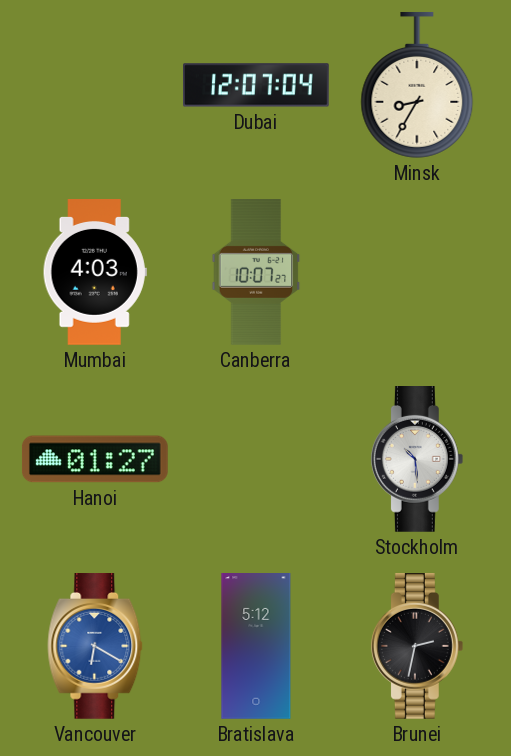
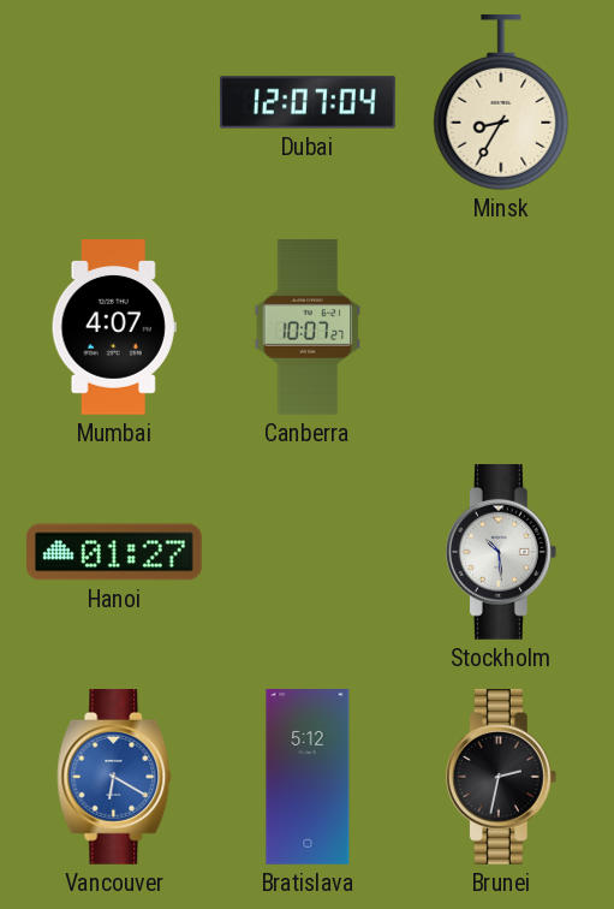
Mumbai: 4:03 -> 4:07 (114, 328)
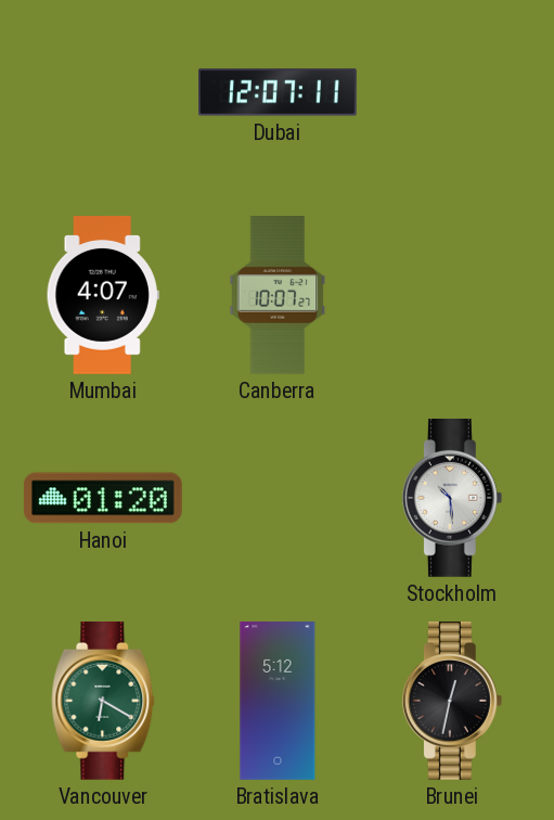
Dubai: 12:07:04 -> 12:07:11 (279, 92)
Minsk: 8:35 -> none (501, 102)
Hanoi: 01:27 -> 01:20 (103, 498)
Vancouver dial: blue -> green (103, 702)
Brunei: 2:32 -> 12:32 (452, 702)
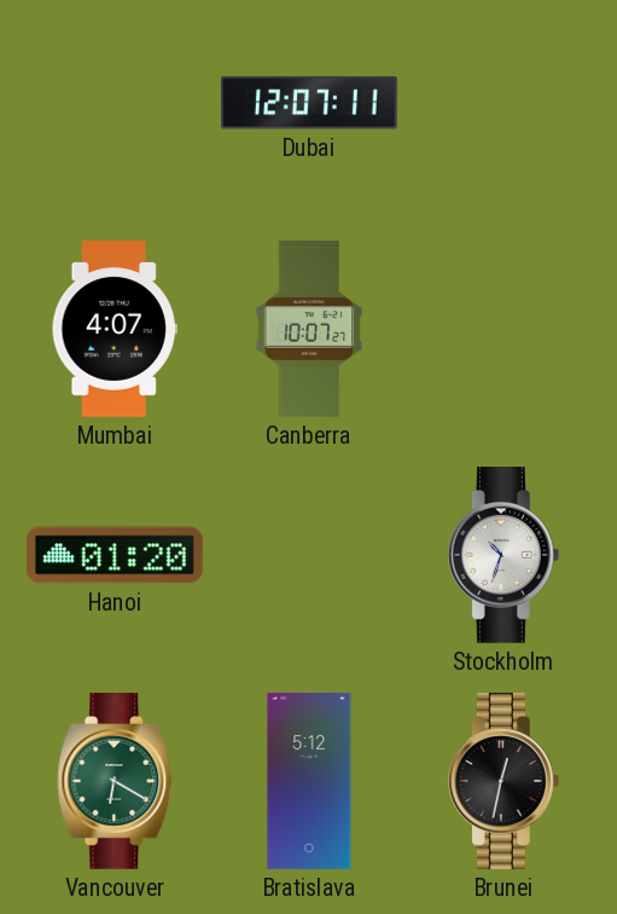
Stockholm: 10:29 -> 10:33 (504, 556)
